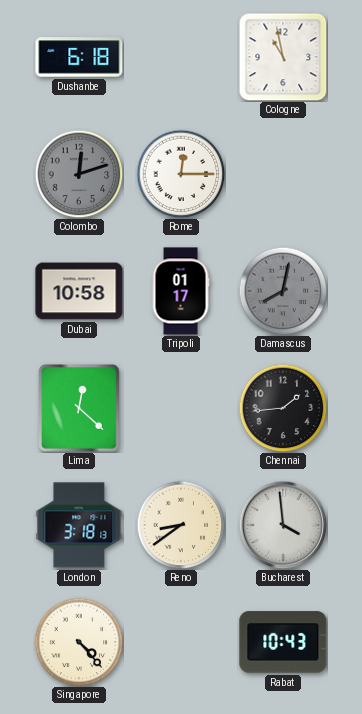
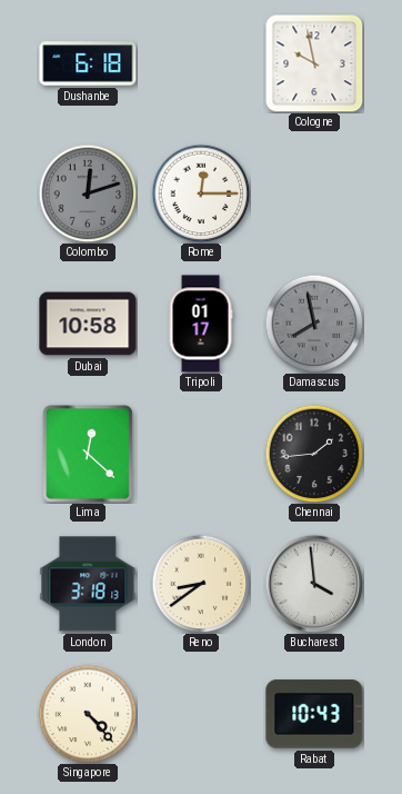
Cologne: 10:58 -> 9:58 (314, 63)
Damascus: 8:02 -> 7:58 (314, 324)
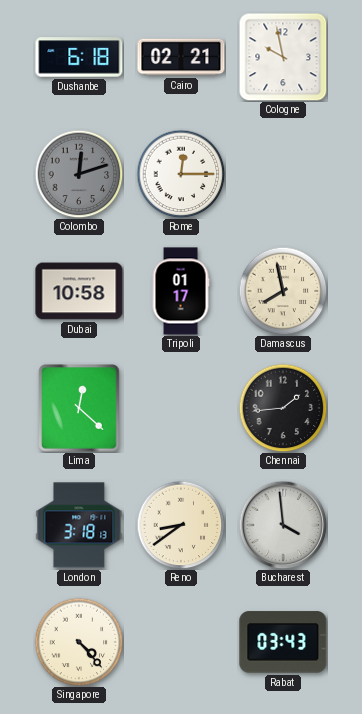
Cairo: none -> 02:21 (181, 57)
Damascus dial: grey -> cream (283, 291)
Rabat: 10:43 -> 03:43 (283, 642)
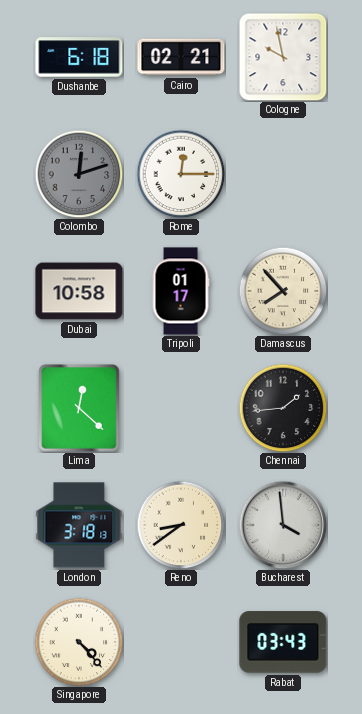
Damascus: 7:58 -> 7:53 (283, 291)
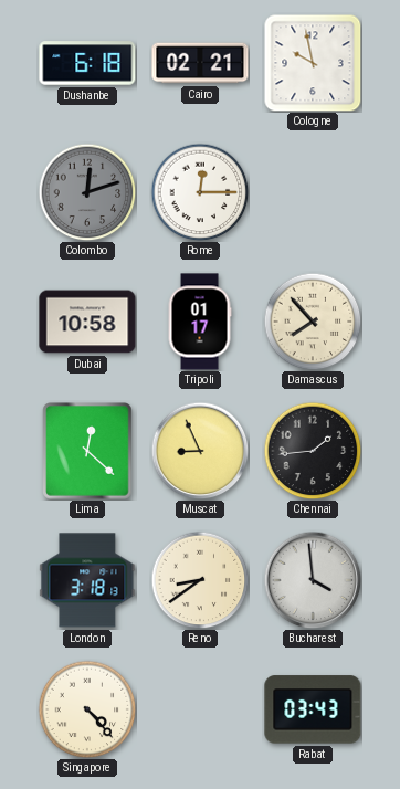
Muscat: none -> 8:56 (200, 451)
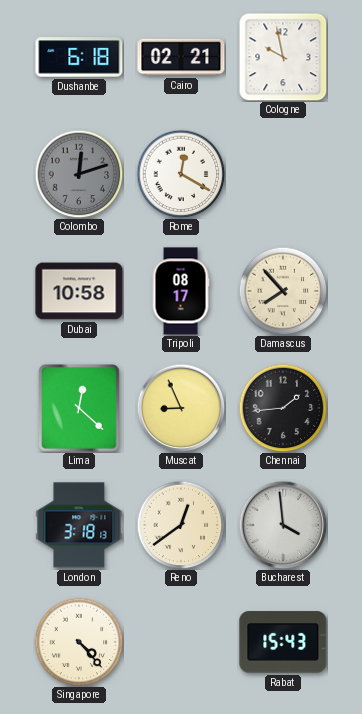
Rome: 12:15 -> 12:20 (181, 174)
Tripoli: 01:17 -> 08:17 (181, 291)
Reno: 8:39 -> 12:39 (181, 525)
Rabat: 03:43 -> 15:43 (283, 642)
